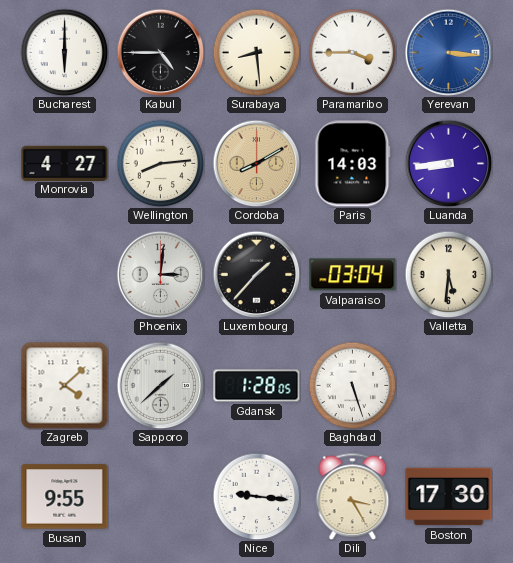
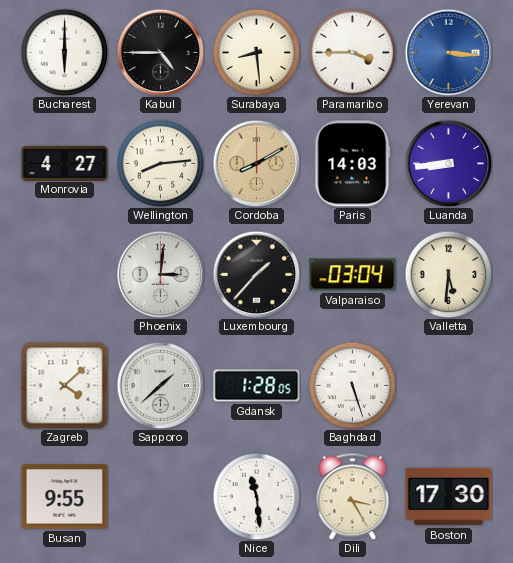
Nice: 9:16 -> 11:29 (256, 496)
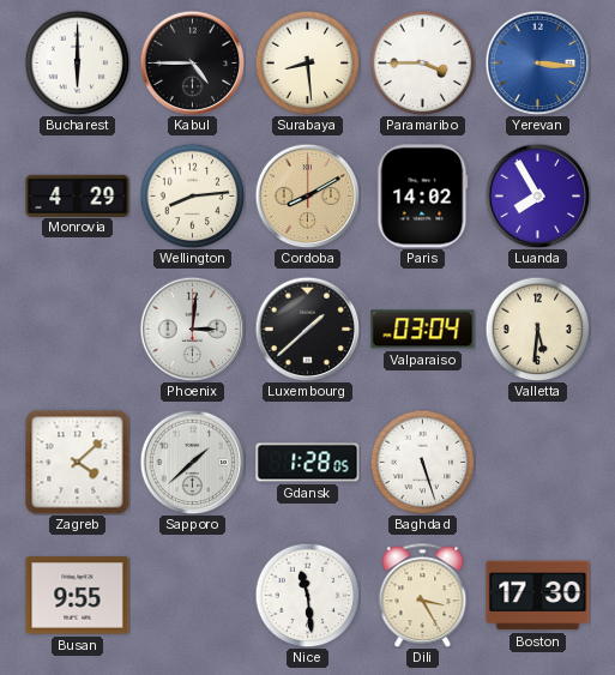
Monrovia: 4:27 -> 4:29 (78, 195)
Paris: 14:03 -> 14:02 (423, 197)
Luanda: 8:44 -> 7:55 (537, 195)
Luxembourg: 1:37 -> 1:38 (307, 329)
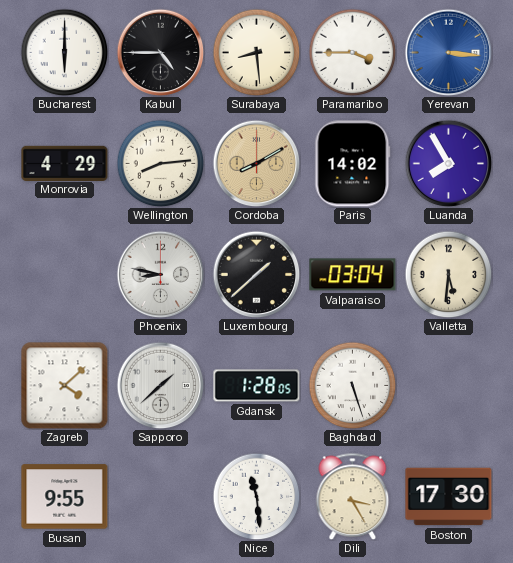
Phoenix: 3:01 -> 8:47 (160, 274)
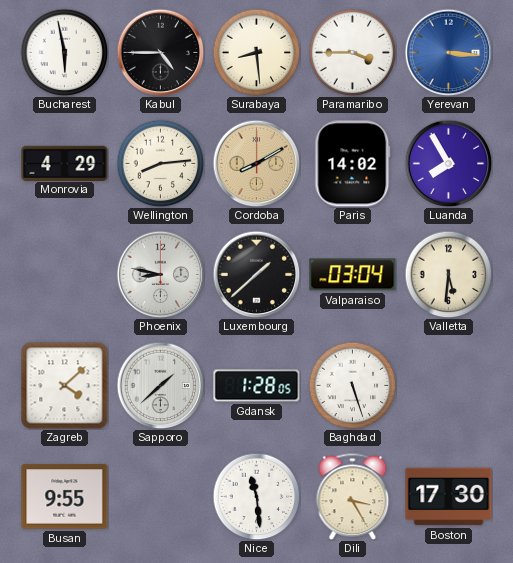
Bucharest: 6:00 -> 5:58 (64, 52)
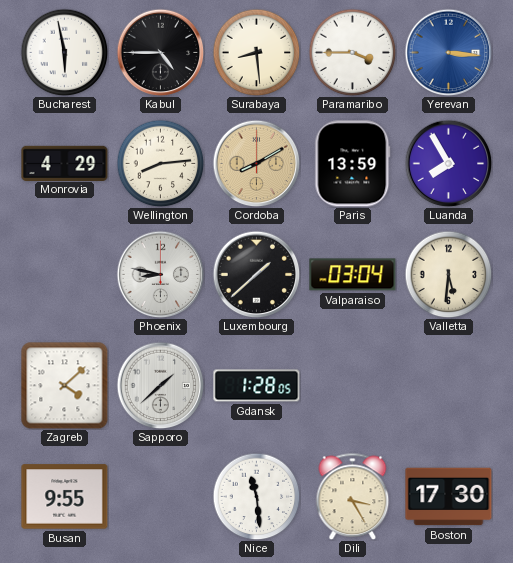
Paris: 14:02 -> 13:59 (353, 164)
Baghdad: 5:27 -> none (352, 385)
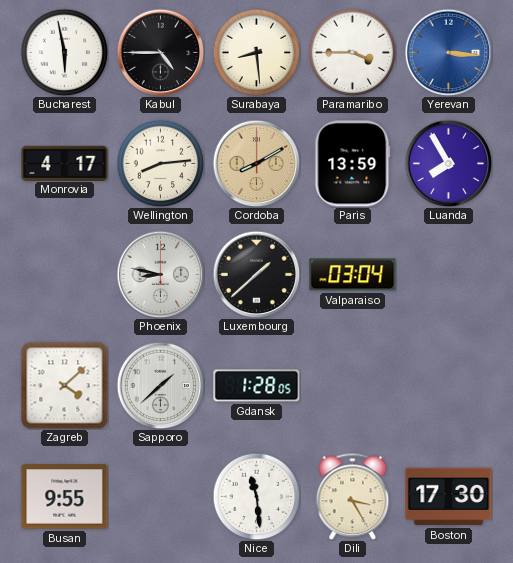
Monrovia: 4:29 -> 4:17 (65, 163)
Valletta: 5:31 -> none (448, 274)
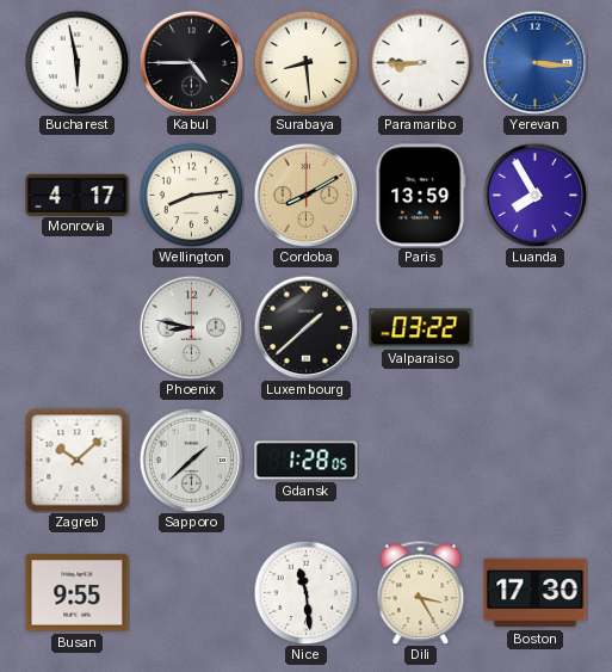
Paramaribo: 3:45 -> 8:45 (420, 62)
Valparaiso: 03:04 -> 03:22 (421, 328)
Zagreb: 4:08 -> 10:08 (78, 461)
